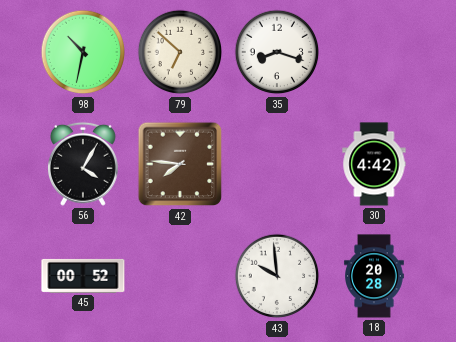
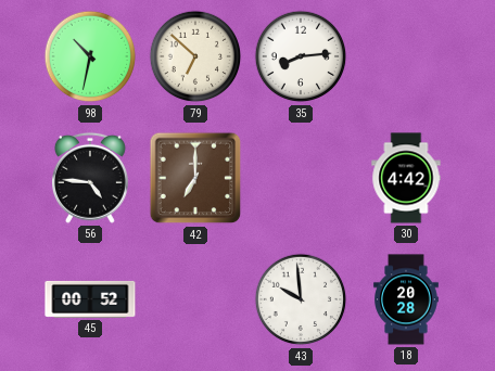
35: 8:18 -> 8:14 (301, 56)
56: 4:05 -> 4:46 (90, 178)
42: 7:46 -> 7:00 (195, 178)
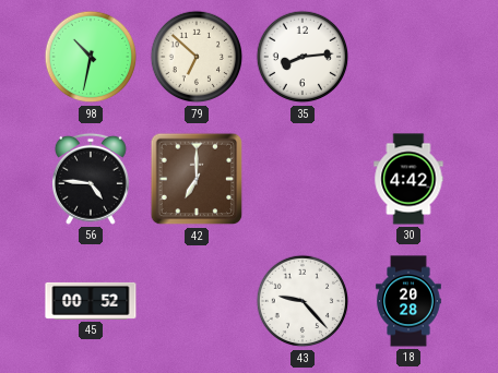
43: 9:59 -> 9:23 (303, 301)
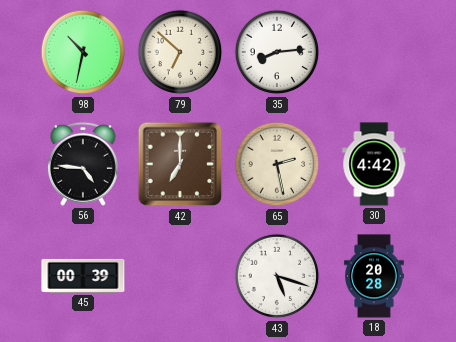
65: none -> 2:28 (277, 164)
45: 00:52 -> 00:39 (83, 276)
43: 9:23 -> 5:18 (277, 276)
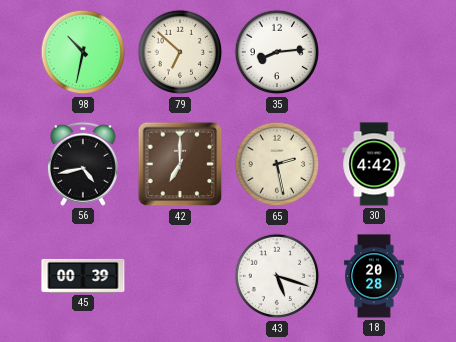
56: 4:46 -> 4:43 (83, 164)
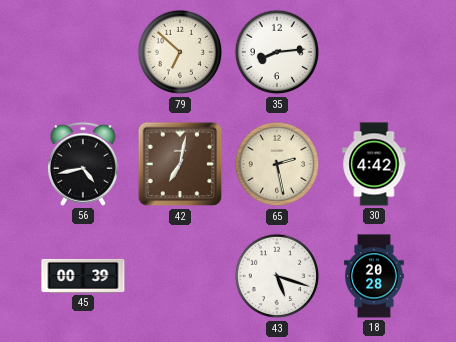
98: 10:32 -> none (83, 52)
42: 7:00 -> 7:02 (180, 164)
